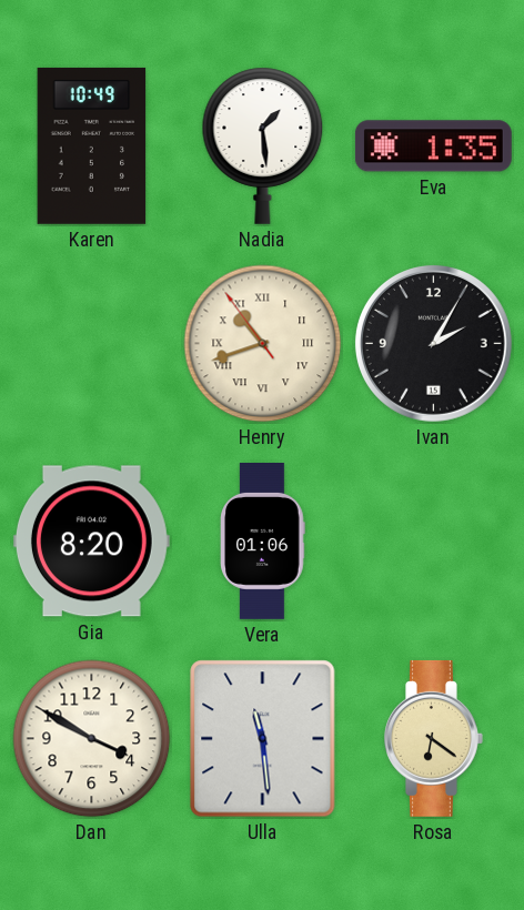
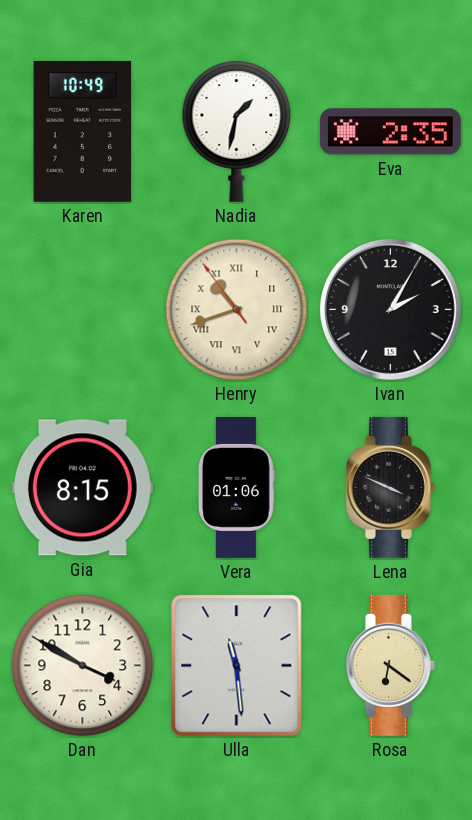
Nadia: 1:29 -> 1:32 (237, 131)
Eva: 1:35 -> 2:35 (390, 132)
Gia: 8:20 -> 8:15 (82, 488)
Lena: none -> 3:49 (391, 487)
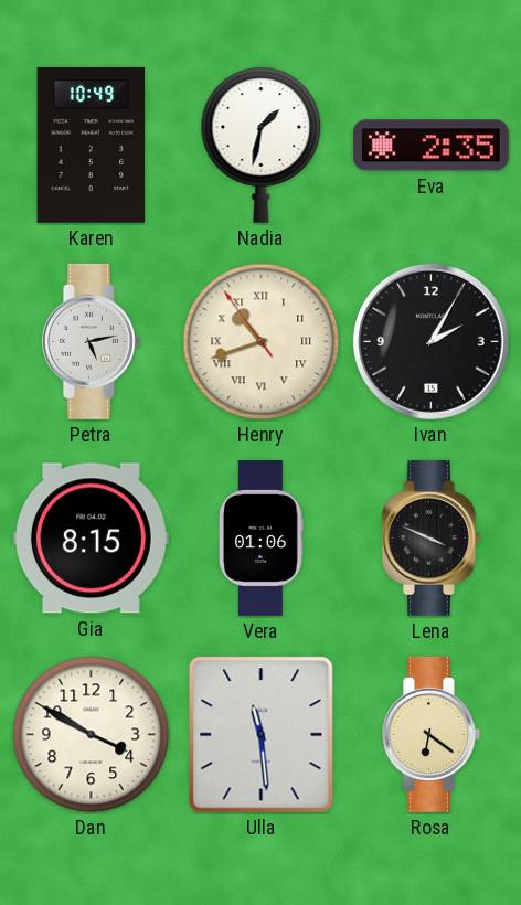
Petra: none -> 5:13 (92, 341)
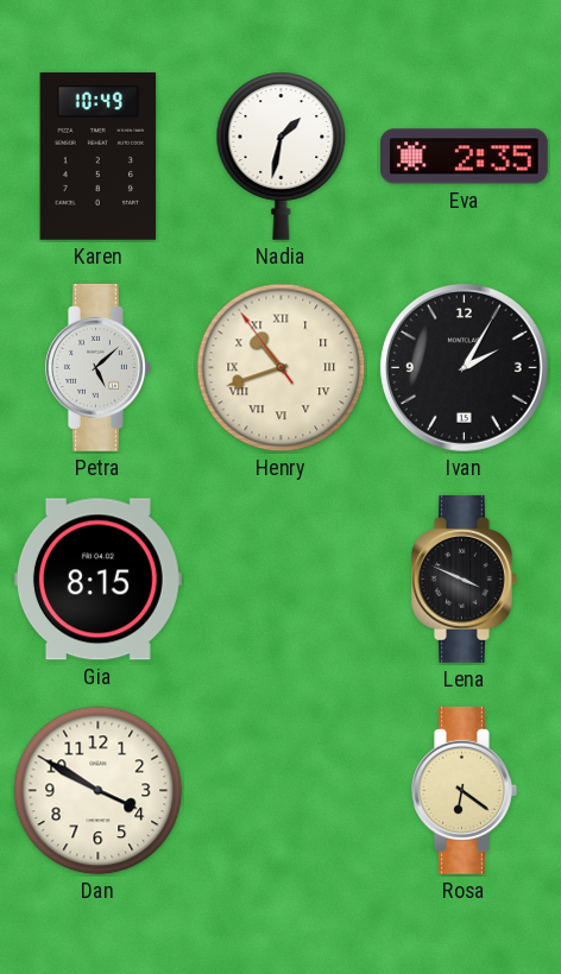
Petra: 5:13 -> 5:08 (99, 367)
Vera: 01:06 -> none (262, 539)
Ulla: 11:29 -> none (262, 735)
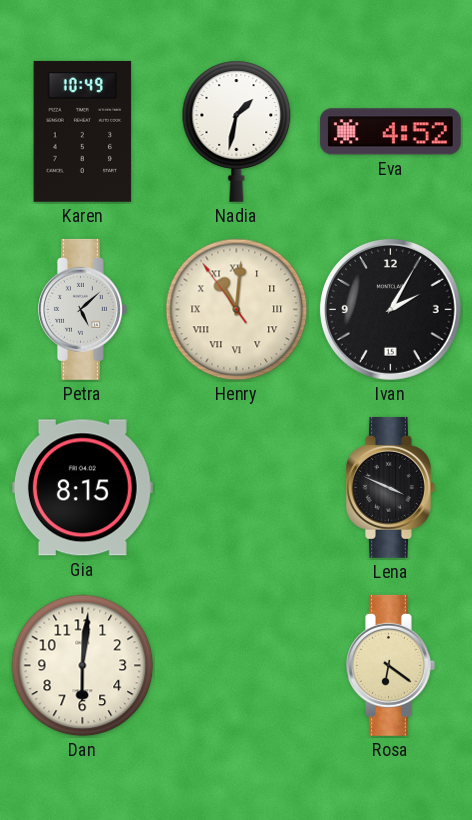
Eva: 2:35 -> 4:52 (390, 132)
Henry: 10:41 -> 11:00 (237, 310)
Dan: 3:50 -> 6:01 (83, 666)
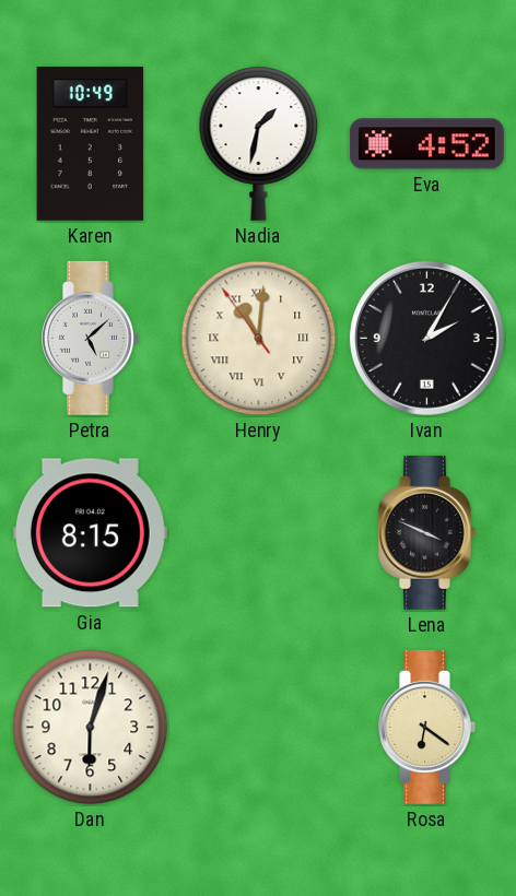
Dan: 6:01 -> 6:03 (91, 728)
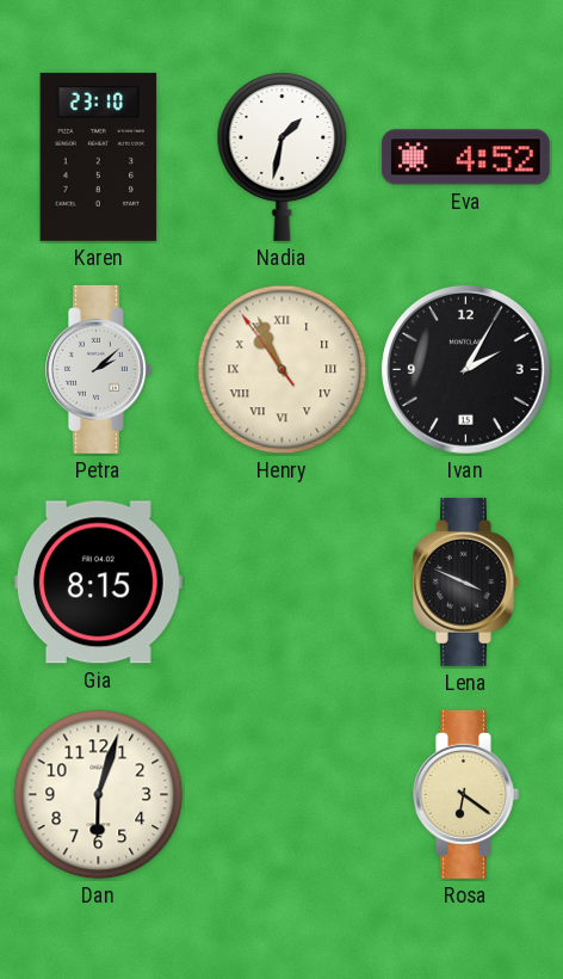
Karen: 10:49 -> 23:10 (99, 156)
Petra: 5:08 -> 2:08 (99, 369)
Henry: 11:00 -> 10:55 (283, 370)
